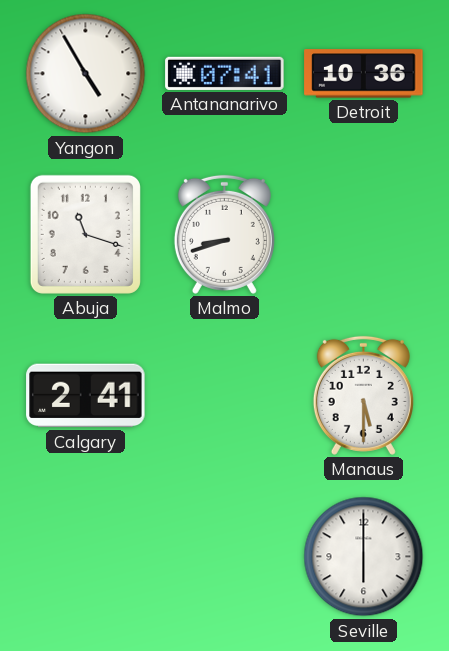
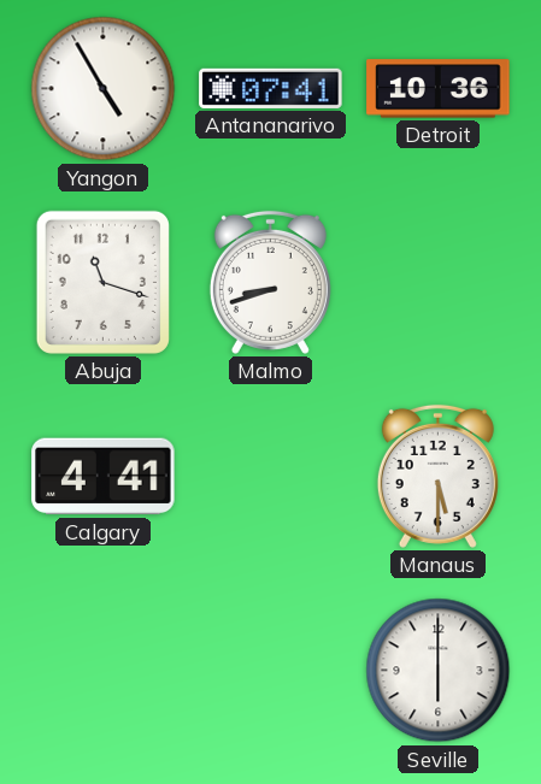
Calgary: 2:41 -> 4:41 (104, 477)
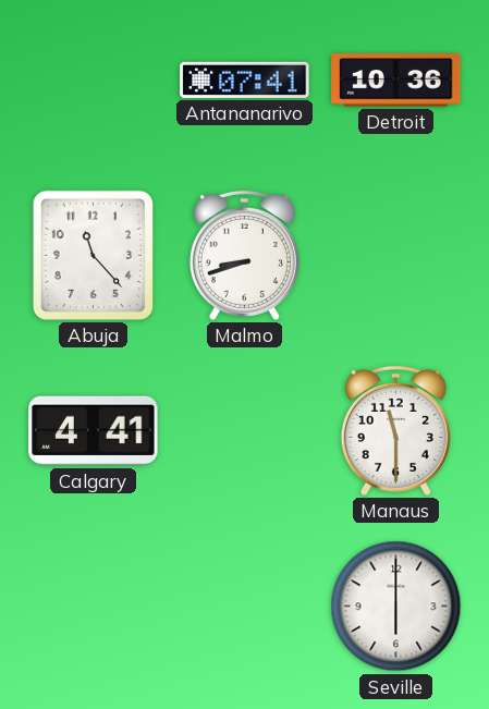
Yangon: 4:55 -> none (104, 89)
Abuja: 11:18 -> 11:23 (93, 255)
Manaus: 5:30 -> 11:30 (395, 430)
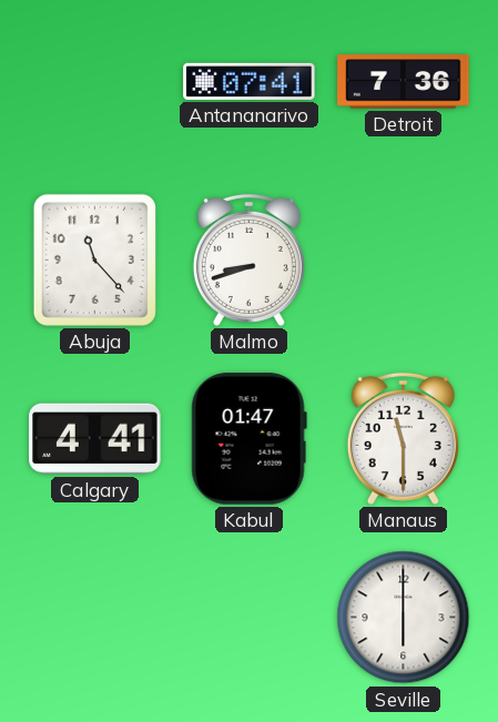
Detroit: 10:36 -> 7:36 (404, 82)
Kabul: none -> 01:47 (248, 439)
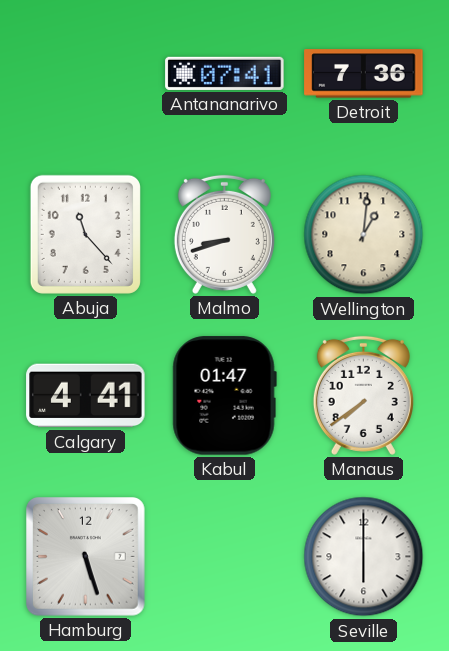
Wellington: none -> 1:01 (364, 235)
Manaus: 11:30 -> 7:39 (363, 395)
Hamburg: none -> 5:27 (86, 557)
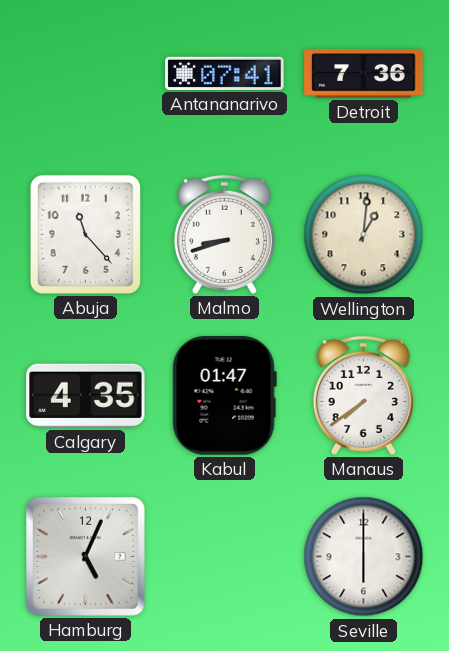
Calgary: 4:41 -> 4:35 (86, 396)
Hamburg: 5:27 -> 5:04 (86, 557)
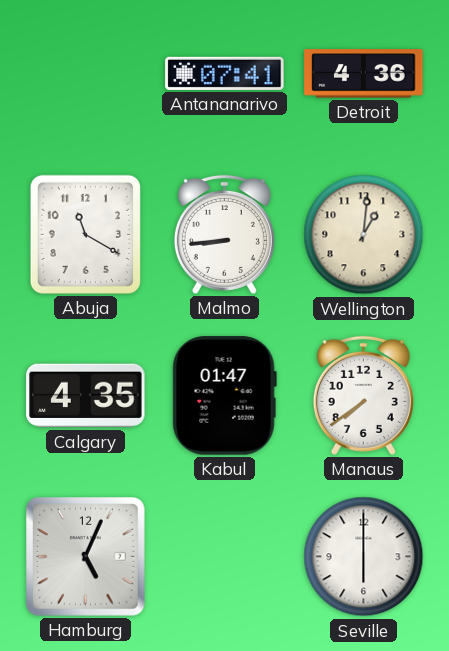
Detroit: 7:36 -> 4:36 (364, 74)
Abuja: 11:23 -> 11:20 (85, 234)
Malmo: 8:42 -> 8:44 (224, 234)
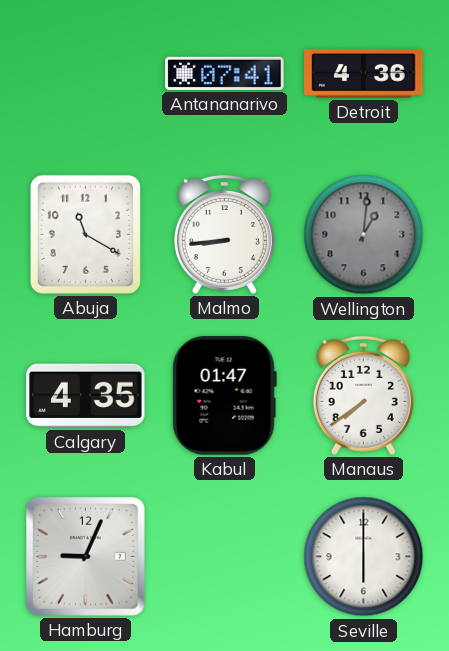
Wellington dial: cream -> grey (364, 235)
Hamburg: 5:04 -> 9:04 (86, 557)
